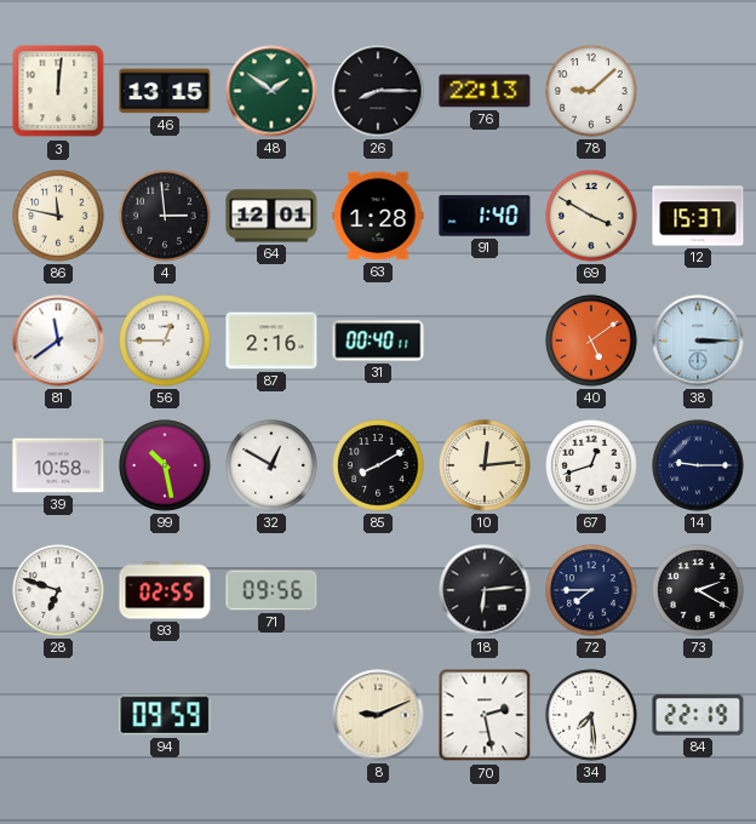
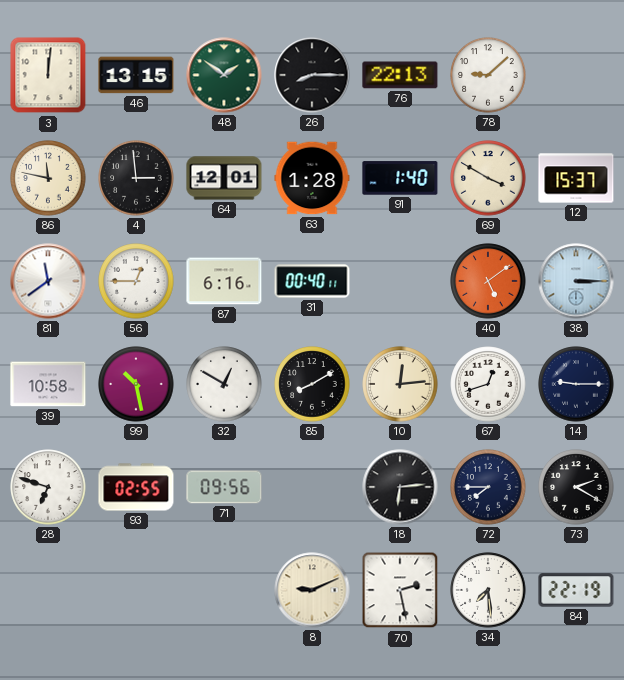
87: 2:16 -> 6:16 (224, 281)
94: 09:59 -> none (165, 715)
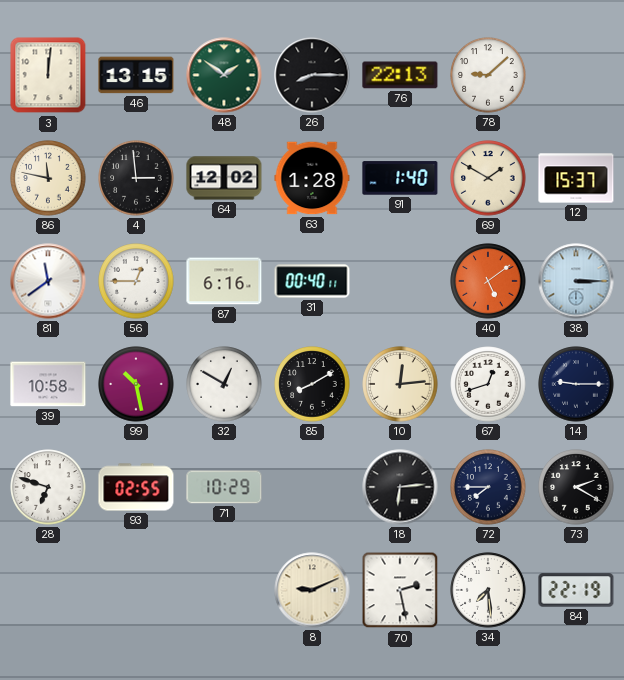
64: 12:01 -> 12:02 (224, 178)
69: 3:50 -> 1:50 (488, 178)
71: 09:56 -> 10:29 (224, 487)
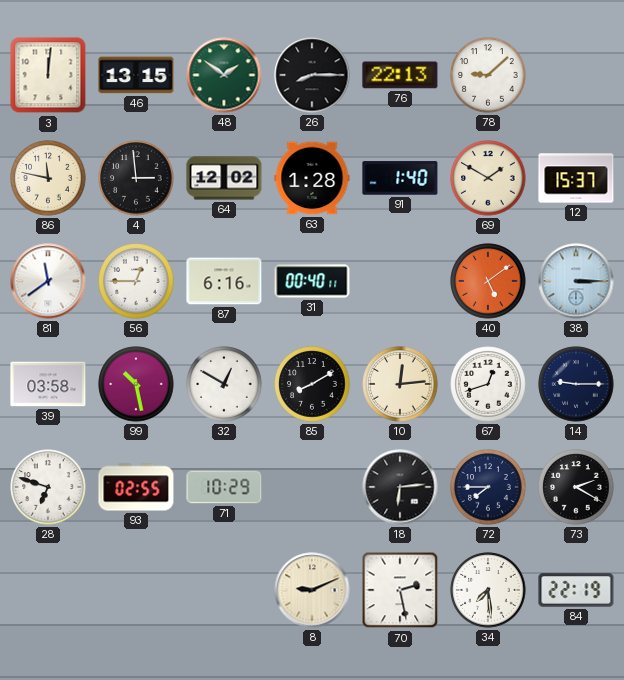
39: 10:58 -> 03:58 (48, 384)
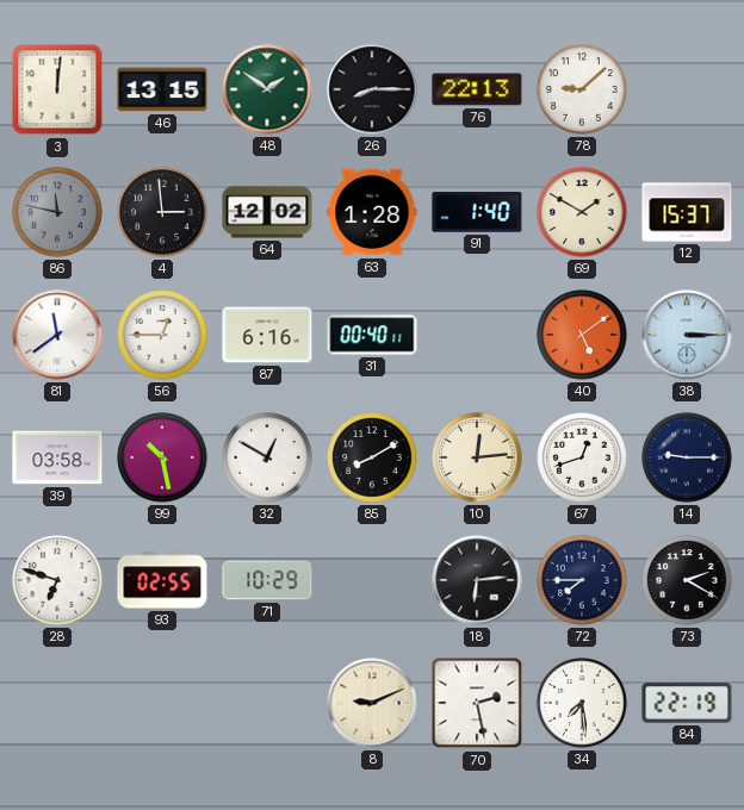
86 dial: cream -> grey (57, 212)
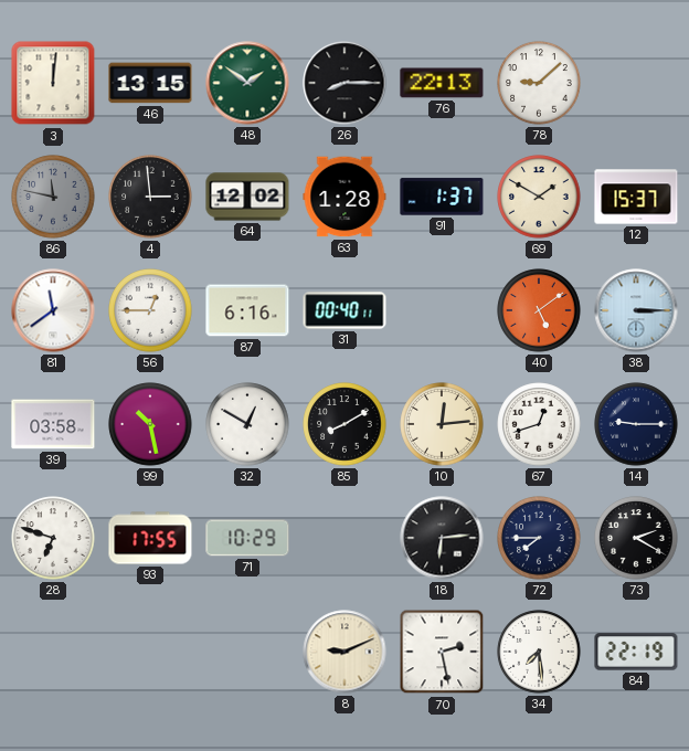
91: 1:40 -> 1:37 (442, 197)
93: 02:55 -> 17:55 (150, 538)
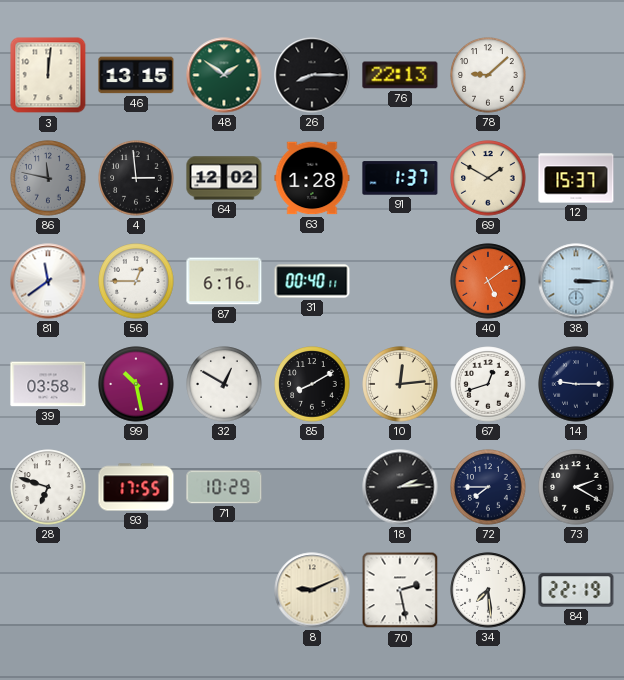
18: 6:14 -> 2:14 (400, 487)
